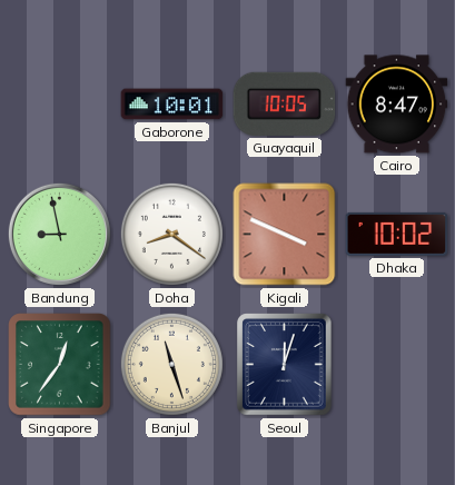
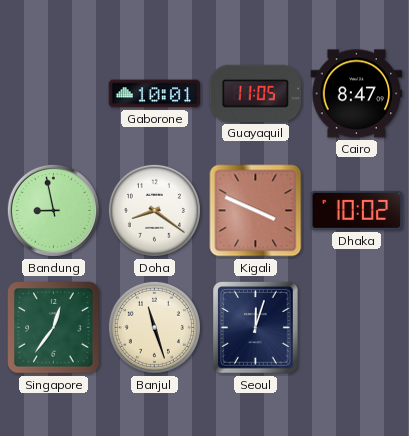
Guayaquil: 10:05 -> 11:05 (256, 93)
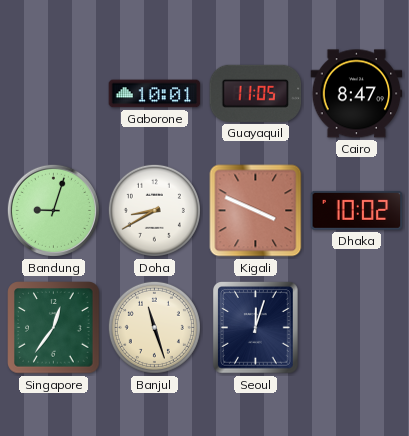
Bandung: 8:58 -> 9:03 (53, 210)
Doha: 8:21 -> 8:40 (154, 210)
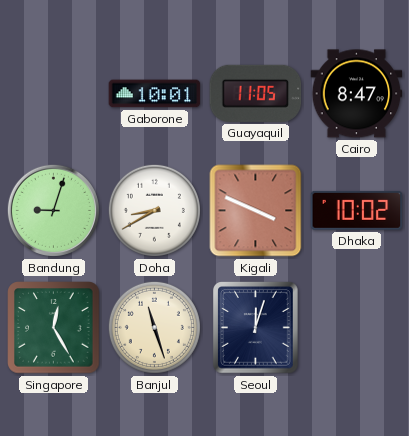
Singapore: 12:36 -> 12:25 (54, 328)
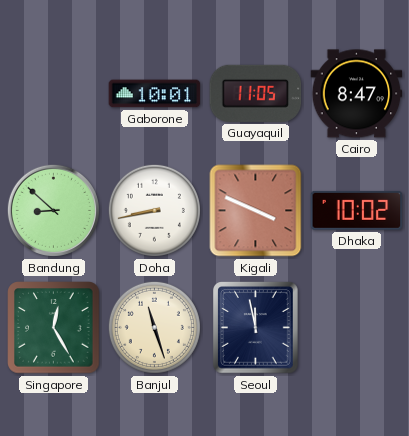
Bandung: 9:03 -> 8:52 (53, 210)
Doha: 8:40 -> 8:43 (154, 210)
Seoul: 12:03 -> 11:58 (256, 328)
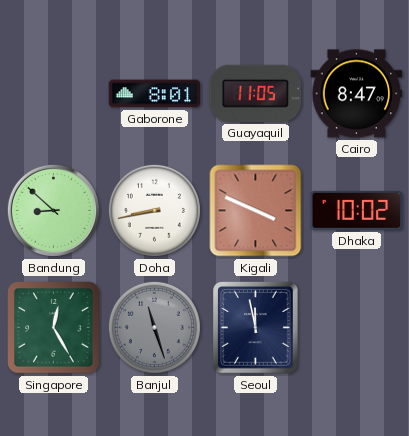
Gaborone: 10:01 -> 8:01 (155, 94)
Banjul dial: cream -> grey (154, 327)
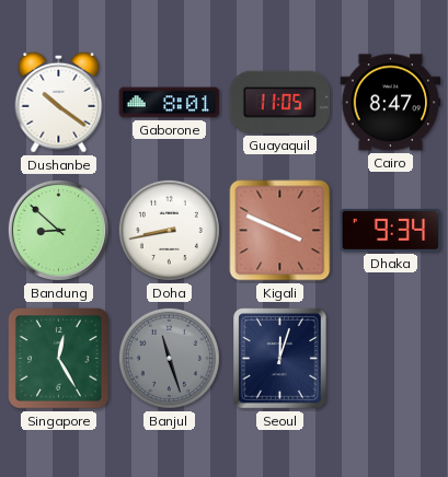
Dushanbe: none -> 10:21 (59, 102)
Dhaka: 10:02 -> 9:34 (391, 230)
Seoul: 11:58 -> 12:03 (280, 359)
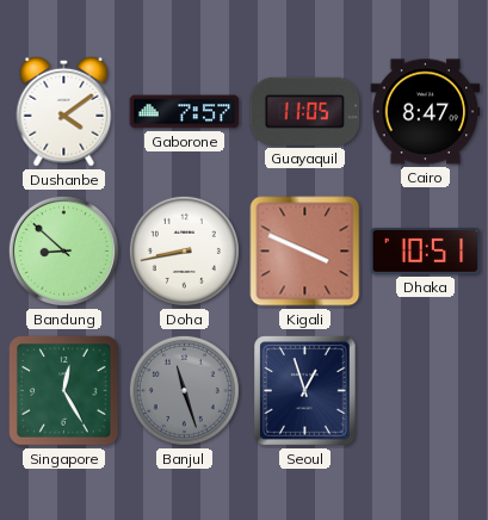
Dushanbe: 10:21 -> 4:09 (64, 111)
Gaborone: 8:01 -> 7:57 (185, 112)
Dhaka: 9:34 -> 10:51 (426, 250)
Seoul: 12:03 -> 12:57 (305, 391)
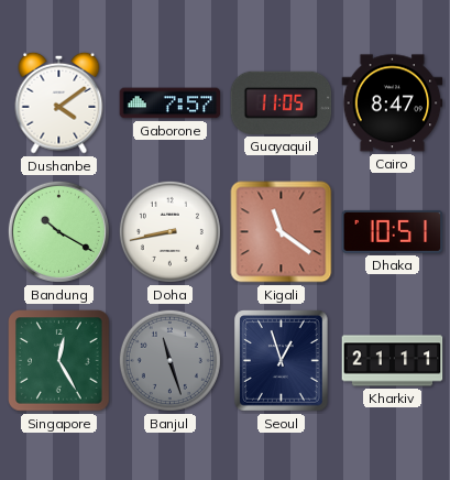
Bandung: 8:52 -> 10:20 (58, 231)
Kigali: 3:49 -> 11:21 (282, 232)
Kharkiv: none -> 21:11 (393, 361)
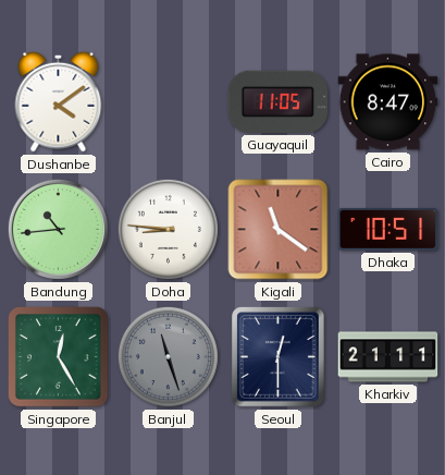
Gaborone: 7:57 -> none (171, 103)
Bandung: 10:20 -> 10:44 (58, 229)
Doha: 8:43 -> 8:46 (168, 229)
Seoul: 12:57 -> 12:30 (279, 357)
